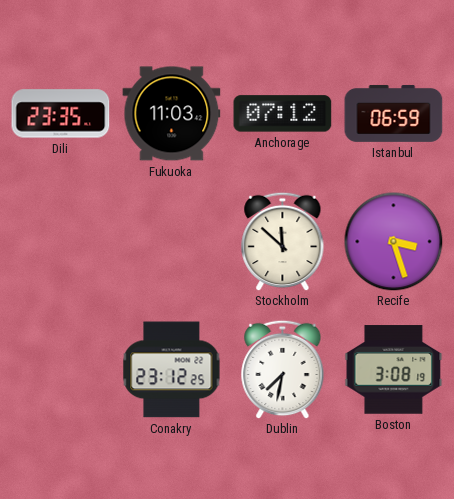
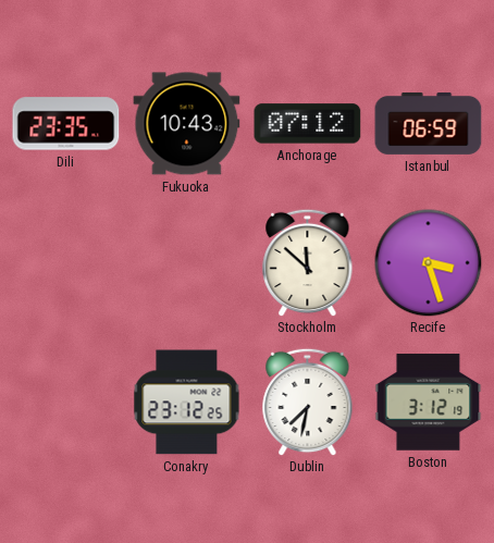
Fukuoka: 11:03 -> 10:43 (187, 124)
Boston: 3:08 -> 3:12 (429, 403)
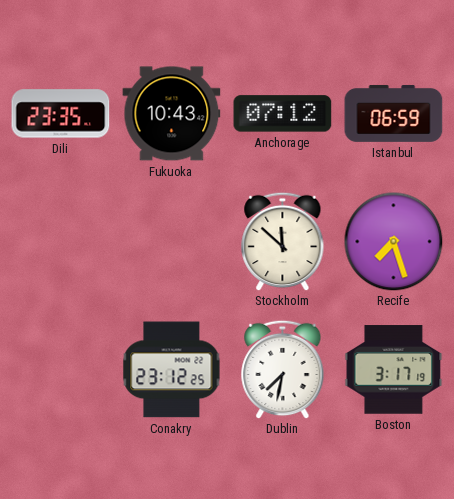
Recife: 3:27 -> 7:27 (394, 242)
Boston: 3:12 -> 3:17 (394, 370)
